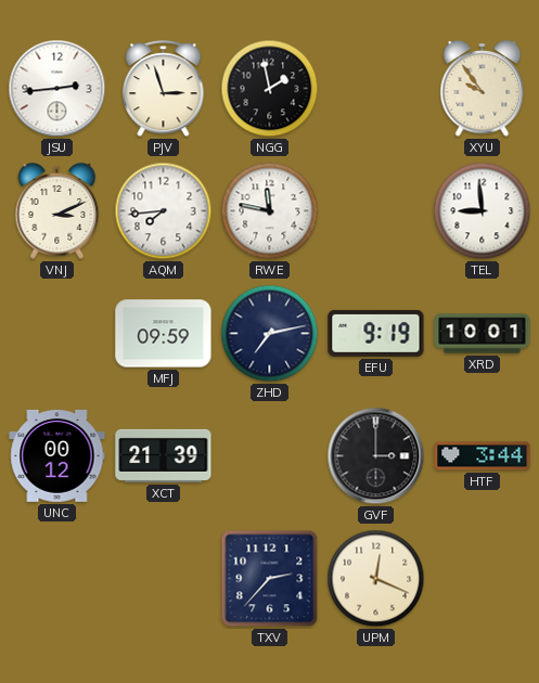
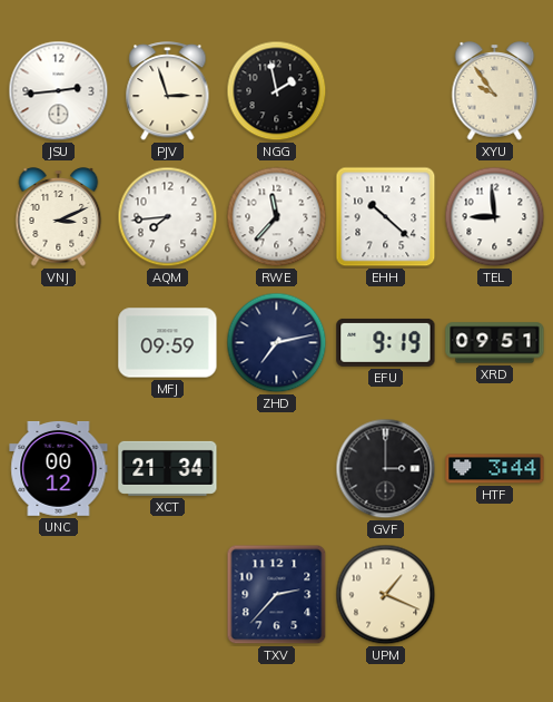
RWE: 11:47 -> 11:37 (277, 217)
EHH: none -> 10:22 (386, 217)
XRD: 10:01 -> 09:51 (495, 343)
XCT: 21:39 -> 21:34 (168, 468)
UPM: 12:19 -> 1:19 (386, 595)
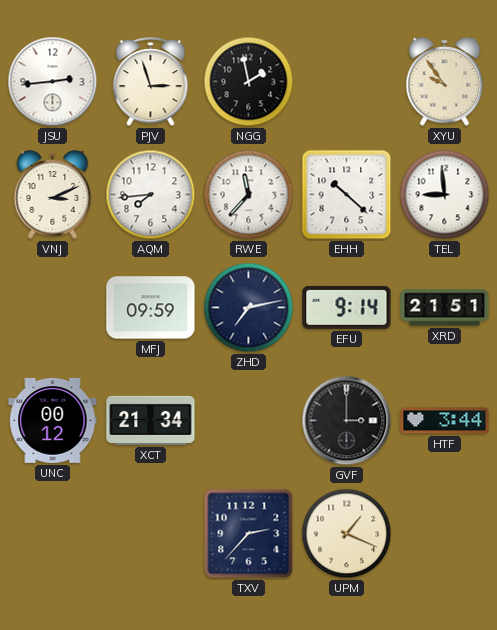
EFU: 9:19 -> 9:14 (347, 307)
XRD: 09:51 -> 21:51 (445, 308)
